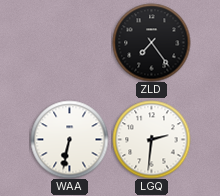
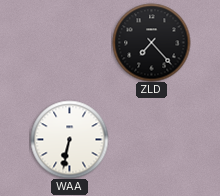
ZLD: 7:24 -> 7:23 (151, 42)
LGQ: 2:31 -> none (151, 139)
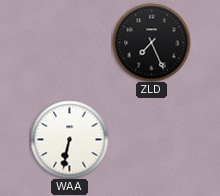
ZLD: 7:23 -> 7:26 (151, 42)
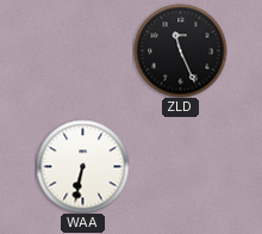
ZLD: 7:26 -> 11:26 (180, 50)
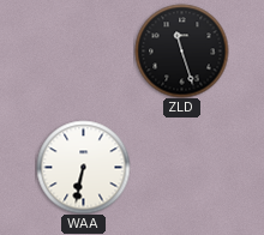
ZLD: 11:26 -> 11:27 (181, 50)
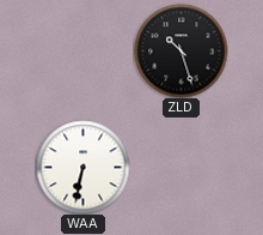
ZLD: 11:27 -> 10:27 (181, 50)
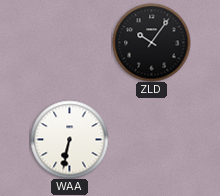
ZLD: 10:27 -> 10:06 (151, 42)
